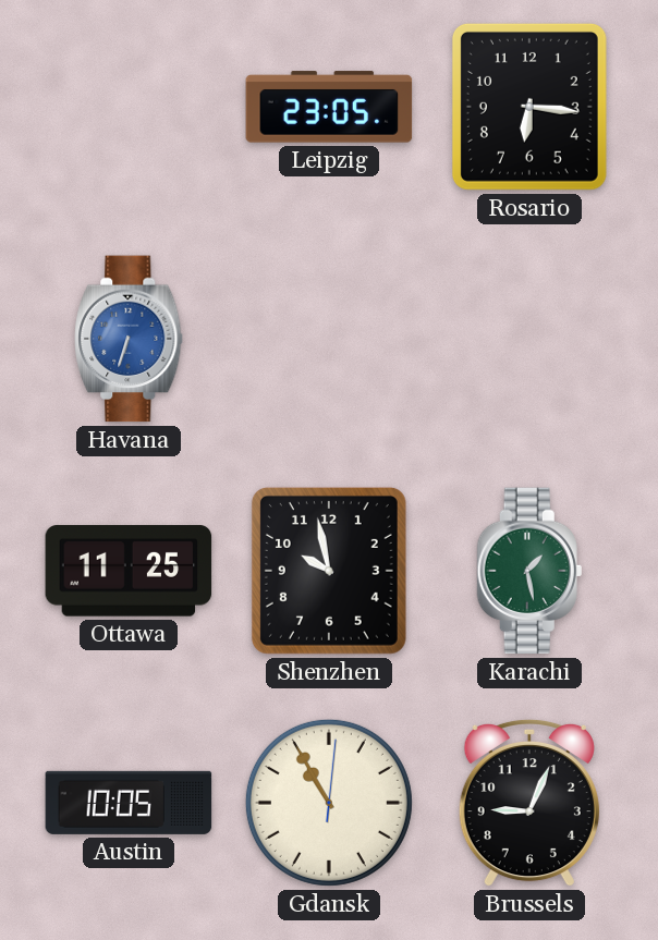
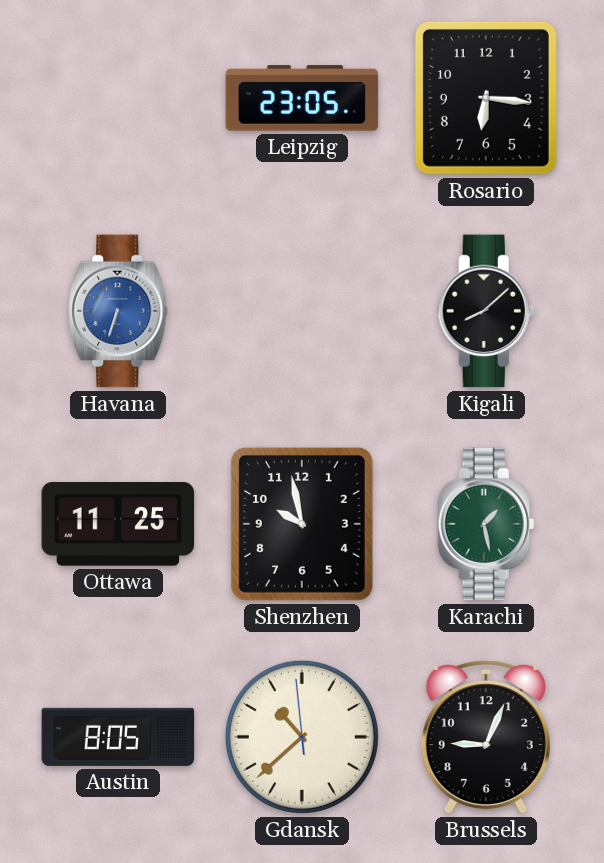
Kigali: none -> 8:08 (486, 311)
Austin: 10:05 -> 8:05 (118, 737)
Gdansk: 10:55 -> 10:37 (302, 737)
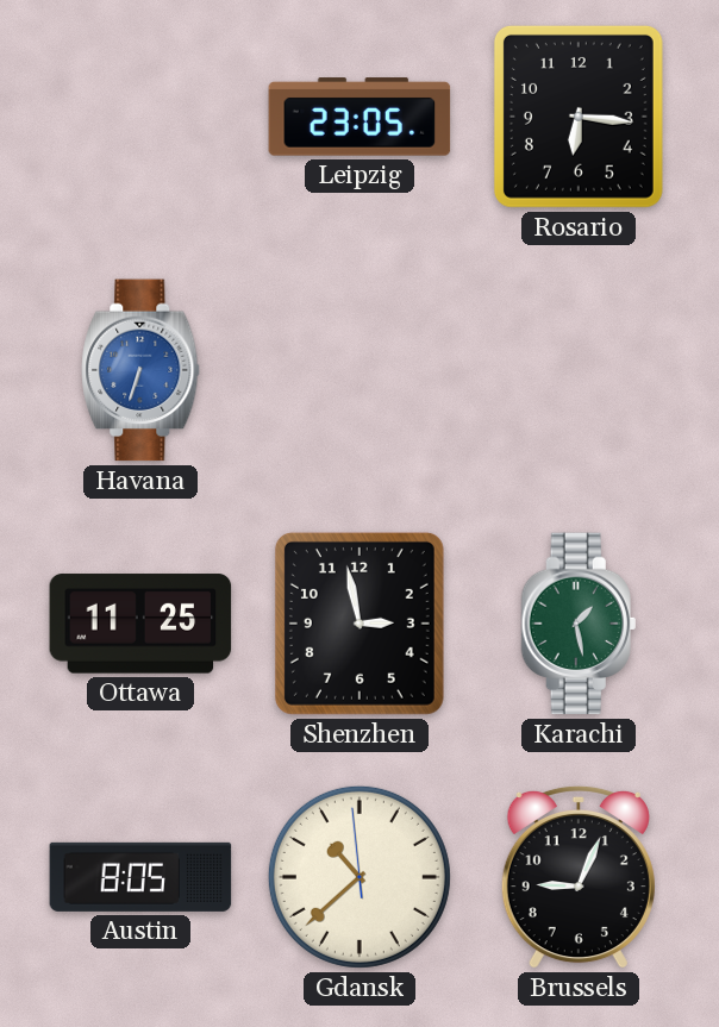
Kigali: 8:08 -> none (486, 311)
Shenzhen: 9:58 -> 2:58 (359, 624)
